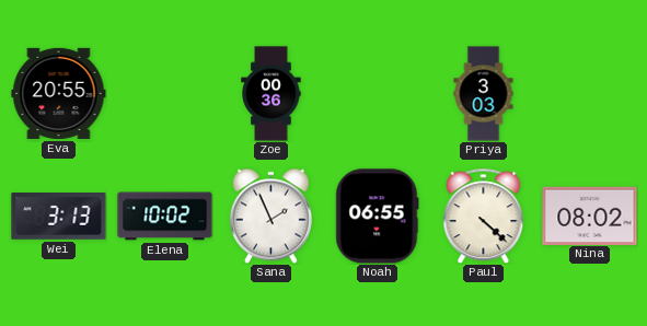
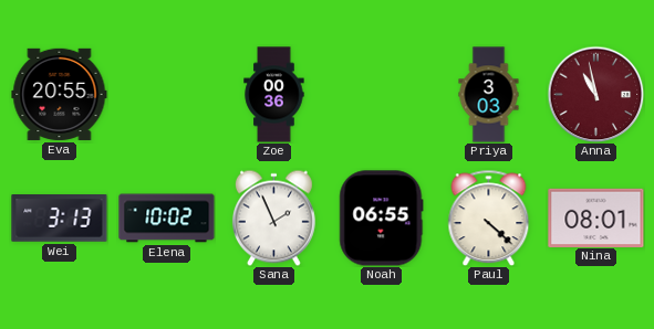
Anna: none -> 10:58 (595, 94)
Nina: 08:02 -> 08:01 (596, 217)
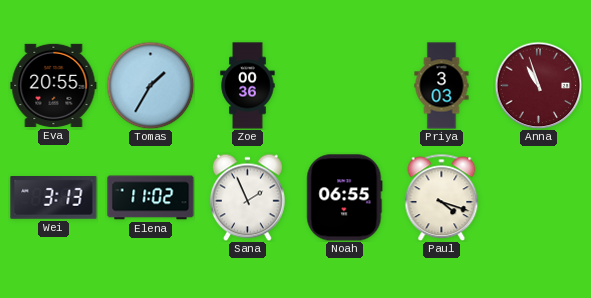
Tomas: none -> 1:35 (150, 85)
Anna: 10:58 -> 10:57 (538, 85)
Elena: 10:02 -> 11:02 (151, 198)
Paul: 4:22 -> 4:18 (442, 197)
Nina: 08:01 -> none (596, 217)
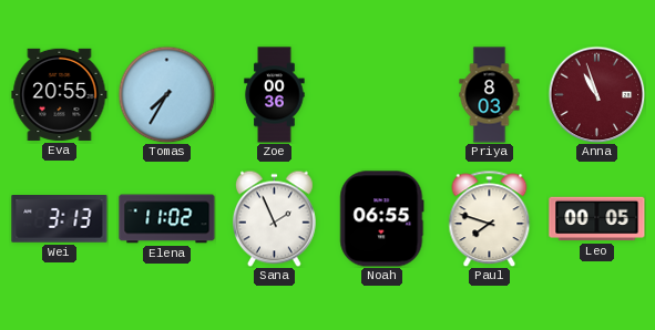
Tomas: 1:35 -> 7:35 (166, 94)
Priya: 3:03 -> 8:03 (490, 95)
Paul: 4:18 -> 7:48 (490, 218)
Leo: none -> 00:05 (597, 219)
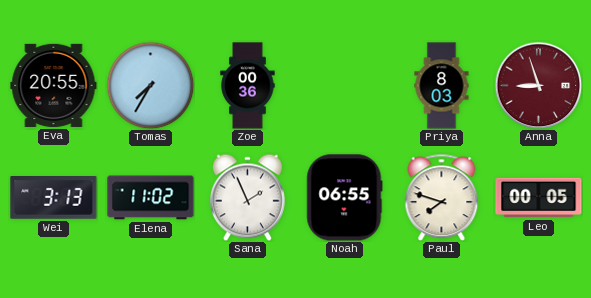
Anna: 10:57 -> 8:57 (538, 85)
